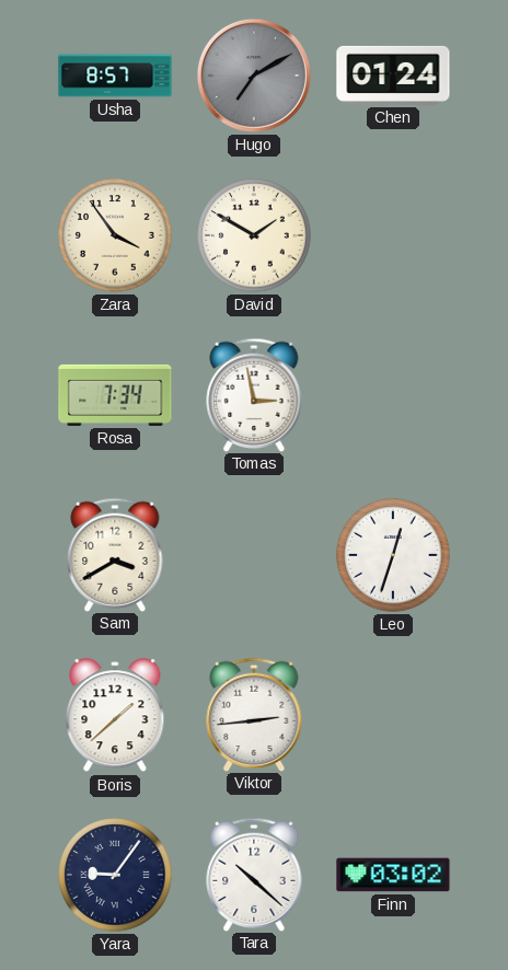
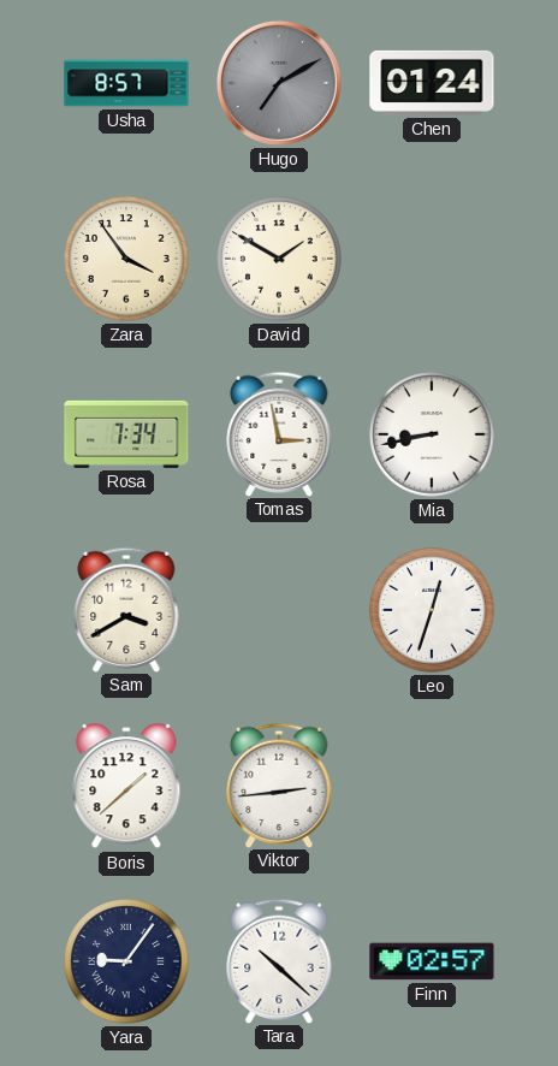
Mia: none -> 8:43 (432, 434)
Finn: 03:02 -> 02:57 (432, 961)
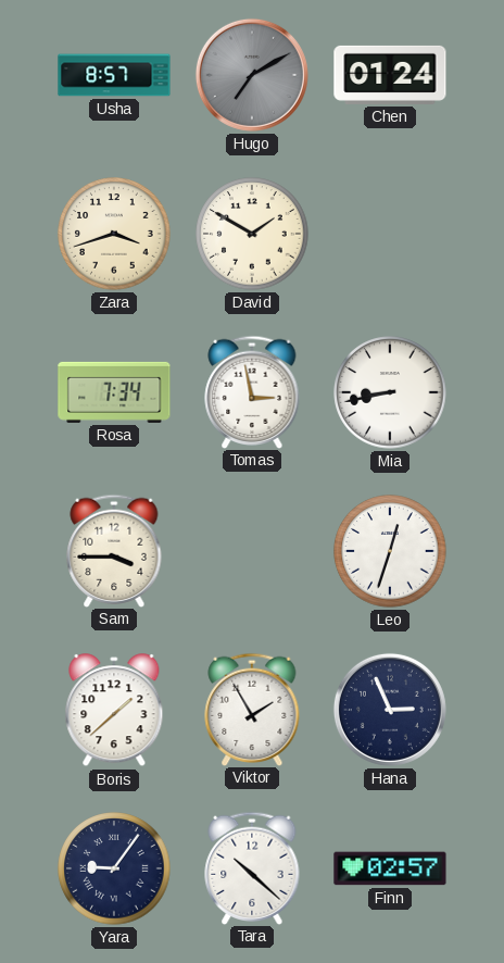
Zara: 3:54 -> 3:42 (114, 234)
Sam: 3:40 -> 3:45 (114, 550)
Viktor: 2:44 -> 1:55 (252, 709)
Hana: none -> 2:56 (390, 710)
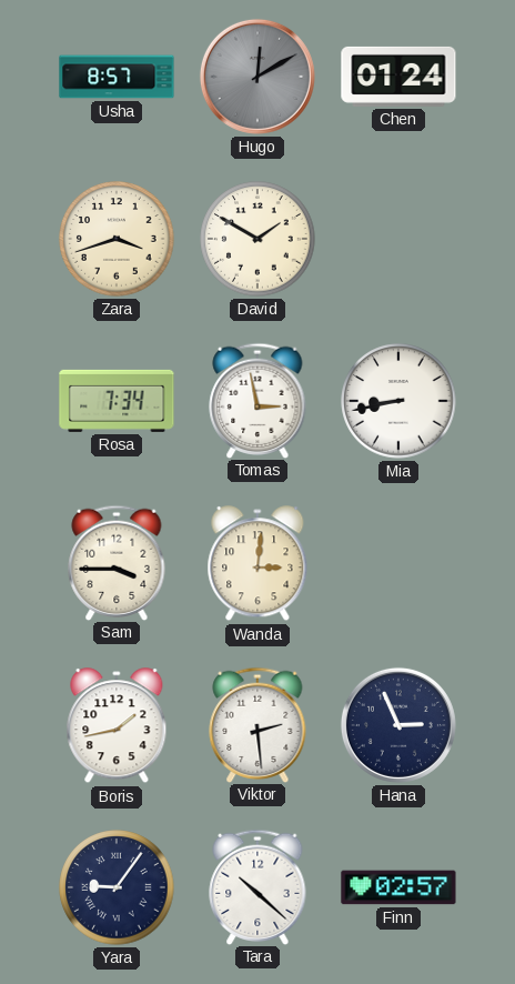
Hugo: 7:10 -> 12:10 (257, 77)
Wanda: none -> 3:01 (257, 564)
Leo: 12:33 -> none (390, 551)
Boris: 1:38 -> 1:43 (117, 726)
Viktor: 1:55 -> 2:29 (257, 724)
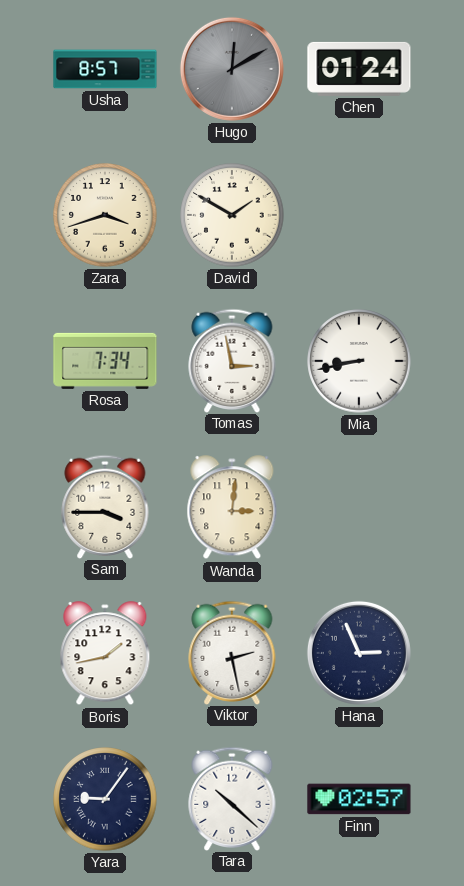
Viktor: 2:29 -> 2:28 (232, 652)
